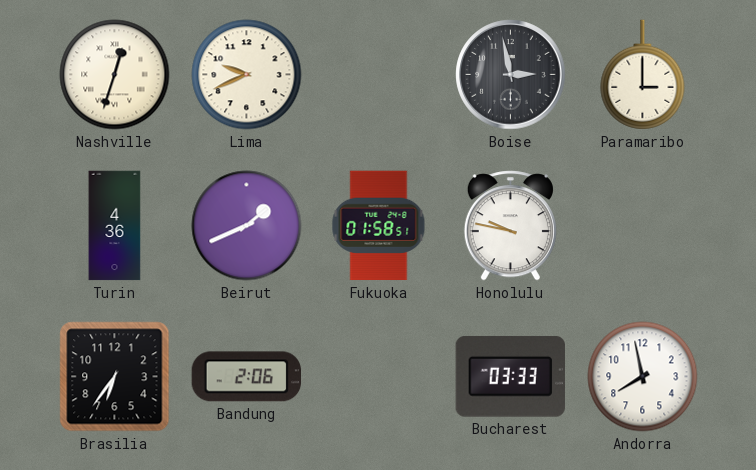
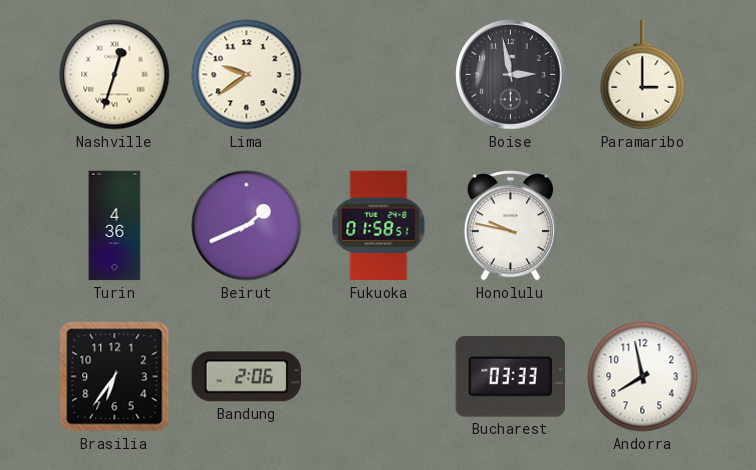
Lima: 9:41 -> 9:39 (247, 75)
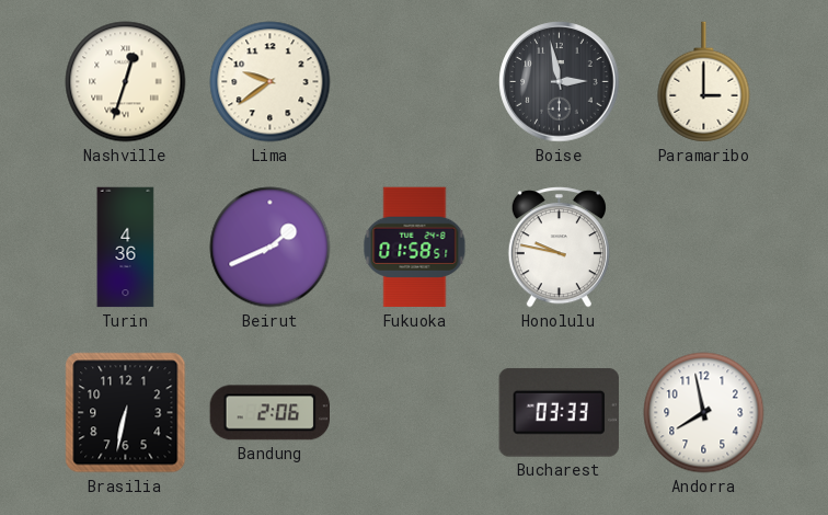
Brasilia: 6:36 -> 6:32 (126, 413)
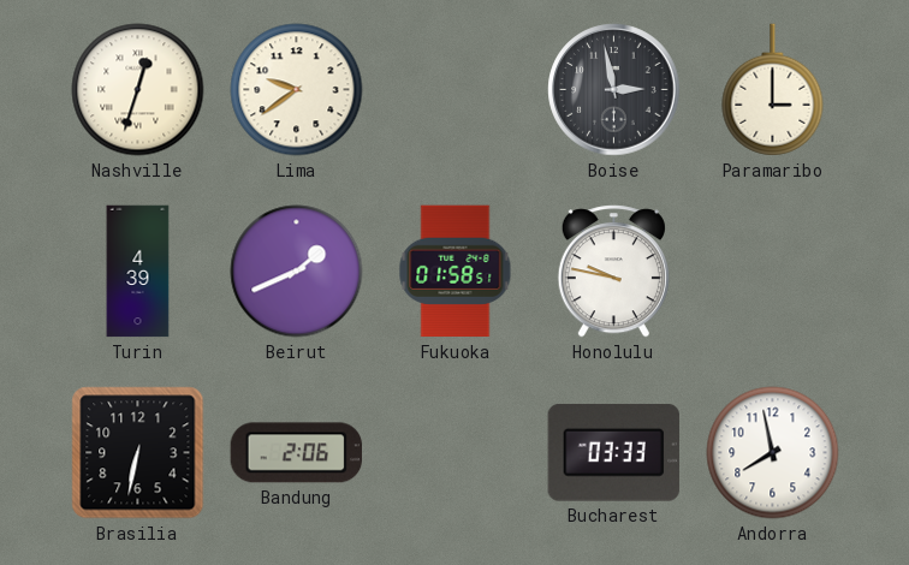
Turin: 4:36 -> 4:39 (138, 272)
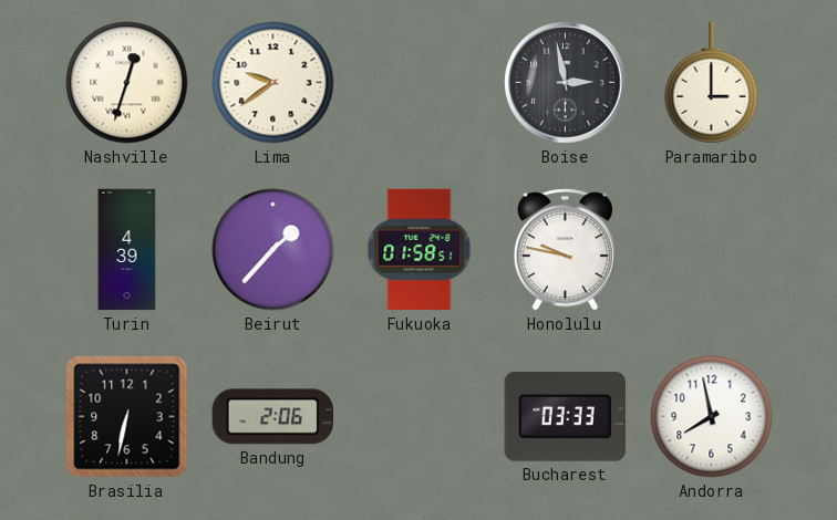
Beirut: 1:41 -> 1:37 (273, 250)
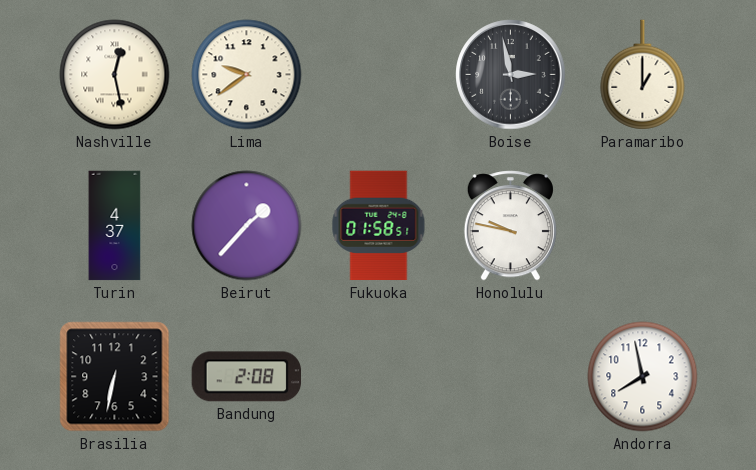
Nashville: 12:33 -> 12:28 (115, 75)
Paramaribo: 3:00 -> 1:00 (643, 75)
Turin: 4:39 -> 4:37 (115, 226)
Bandung: 2:06 -> 2:08 (246, 377)
Bucharest: 03:33 -> none (565, 416)
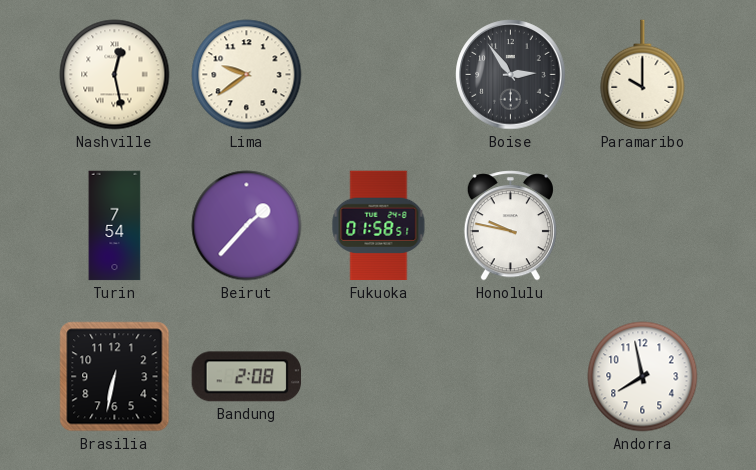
Boise: 2:58 -> 2:54 (511, 75)
Paramaribo: 1:00 -> 10:00 (643, 75)
Turin: 4:37 -> 7:54 (115, 226)
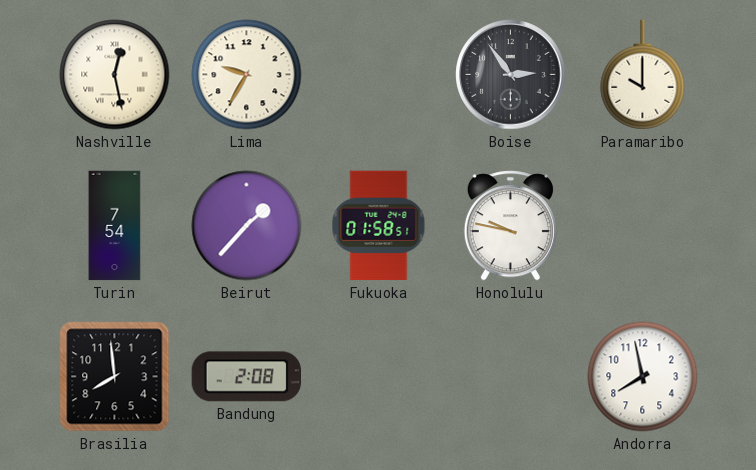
Lima: 9:39 -> 9:35 (247, 75)
Brasilia: 6:32 -> 7:59 (115, 377)
